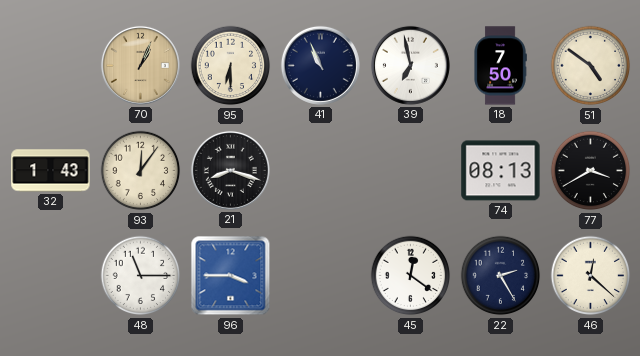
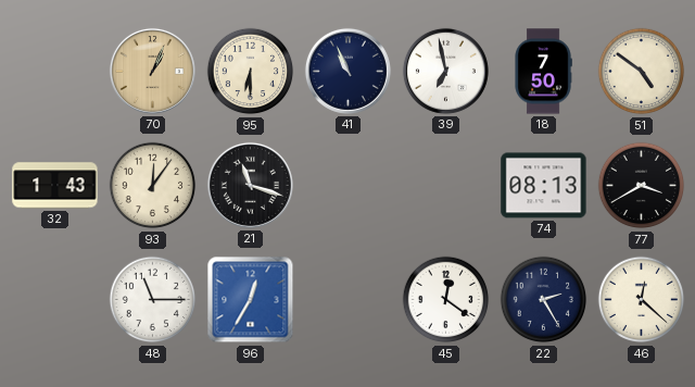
21: 8:18 -> 11:18 (250, 185)
96: 3:45 -> 12:35 (251, 300)
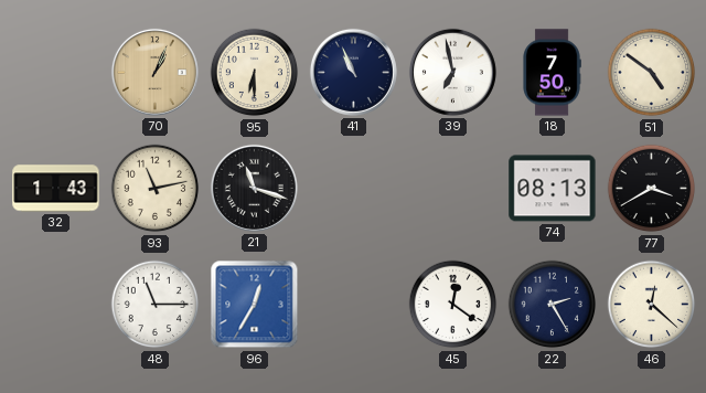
93: 12:06 -> 11:13 (156, 189)
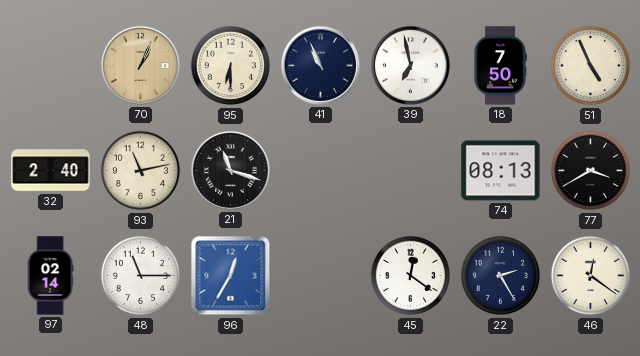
51: 4:51 -> 4:56 (591, 66)
32: 1:43 -> 2:40 (51, 171)
97: none -> 02:14 (50, 276)
46: 12:22 -> 12:21 (591, 276)
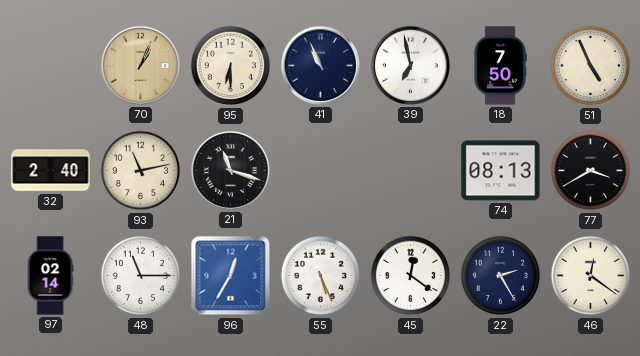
55: none -> 5:26 (321, 276)
